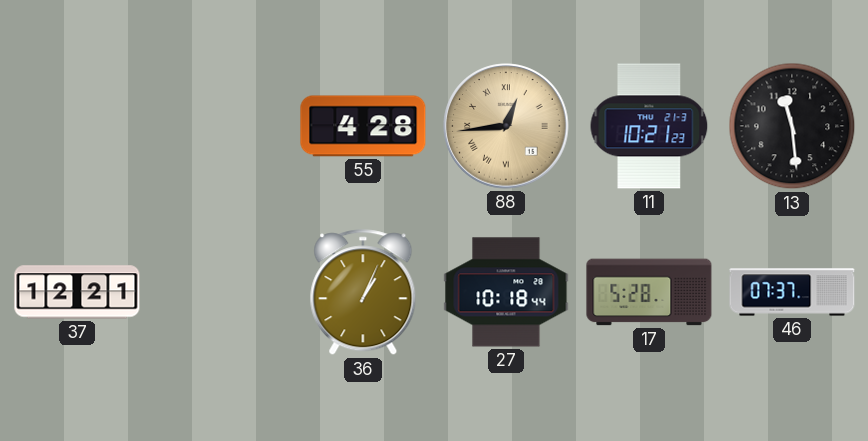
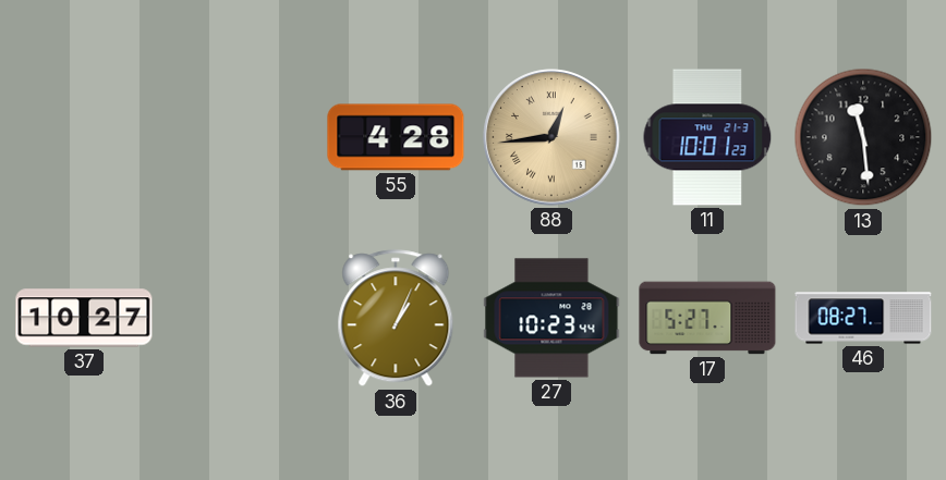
11: 10:21 -> 10:01 (707, 137)
37: 12:21 -> 10:27 (84, 318)
27: 10:18 -> 10:23 (551, 318)
17: 5:28 -> 5:27 (707, 318)
46: 07:37 -> 08:27 (863, 318)
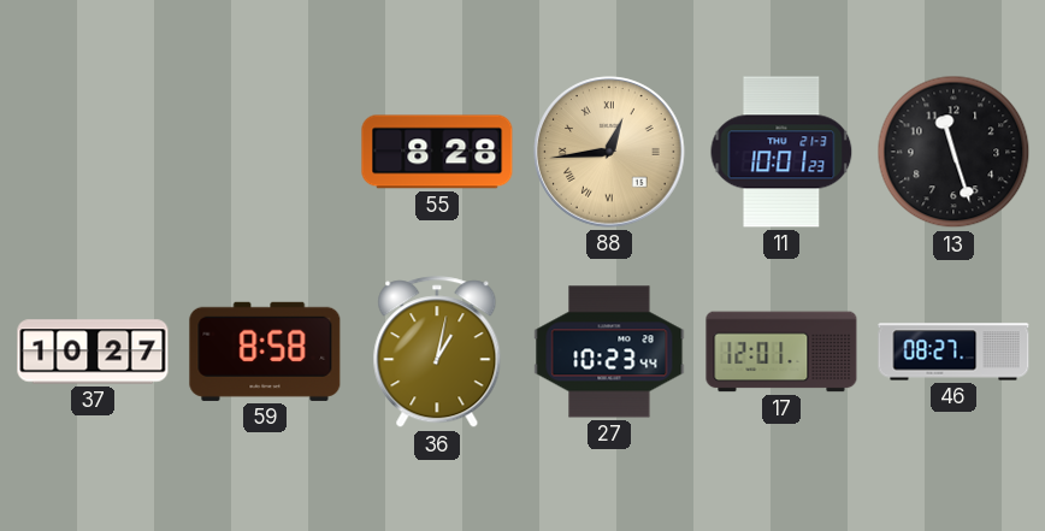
55: 4:28 -> 8:28 (437, 152)
13: 11:29 -> 11:27 (954, 152)
59: none -> 8:58 (265, 352)
36: 1:04 -> 1:02 (437, 353)
17: 5:27 -> 12:01 (781, 352)
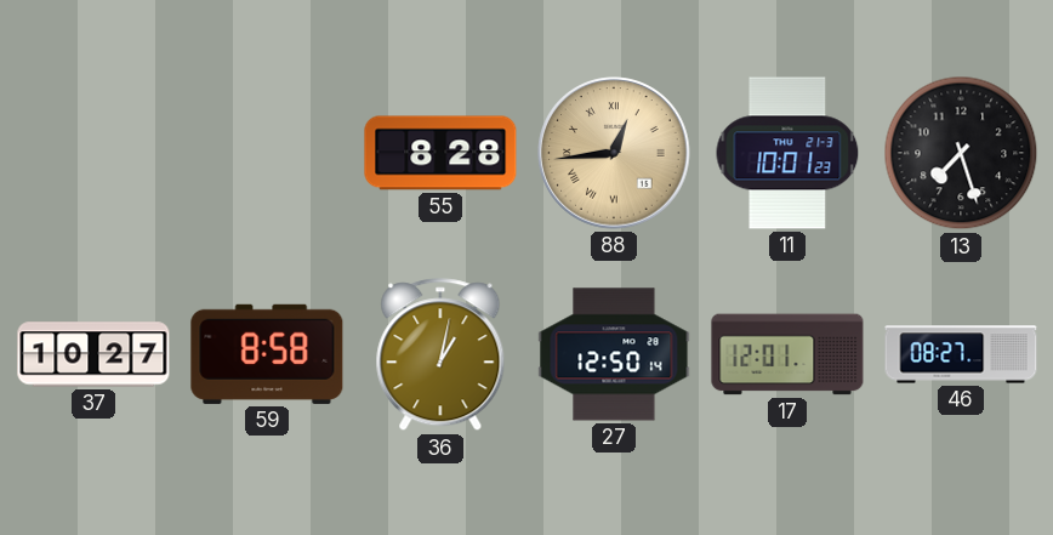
13: 11:27 -> 7:27 (961, 153)
27: 10:23 -> 12:50 (614, 354)
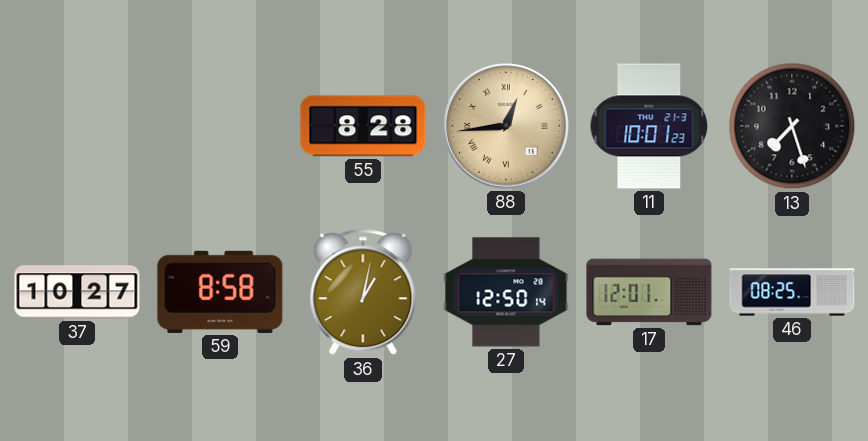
46: 08:27 -> 08:25 (792, 292)
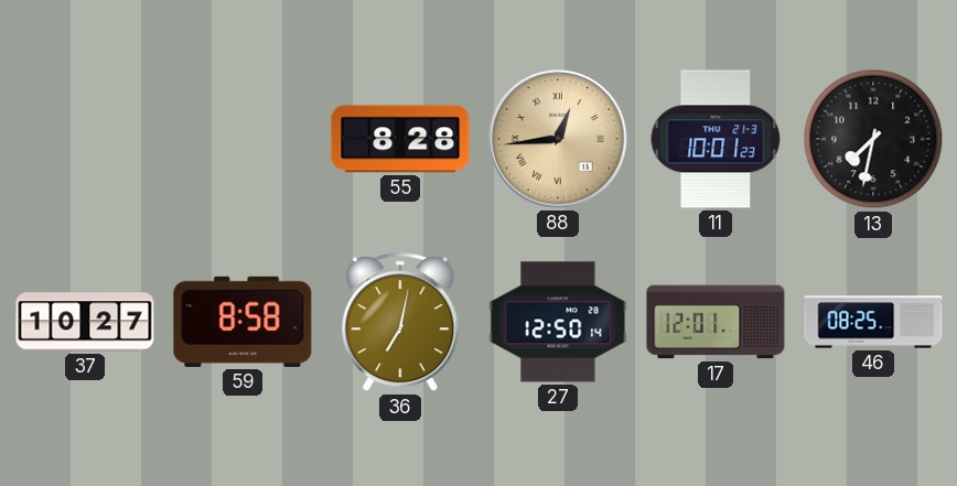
13: 7:27 -> 7:32 (873, 139)
36: 1:02 -> 7:02 (400, 323)
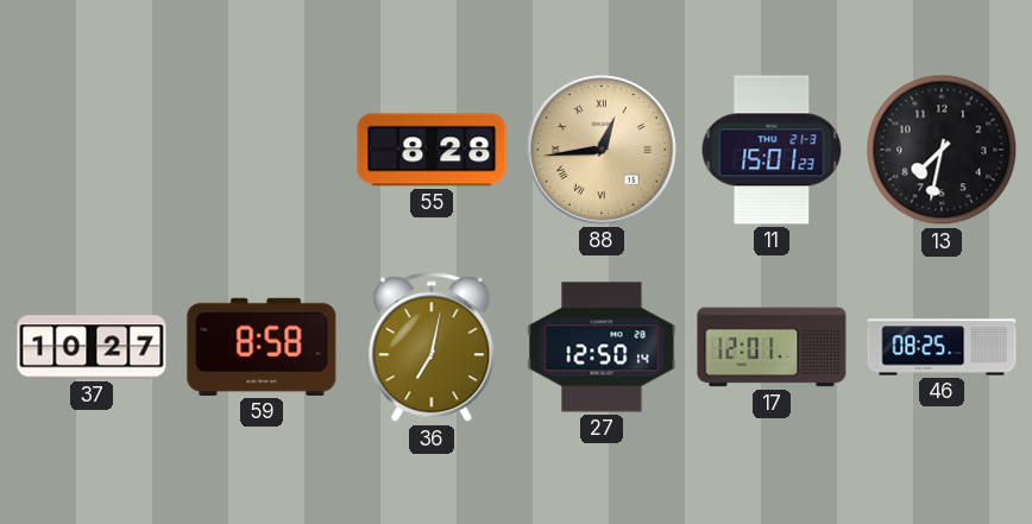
11: 10:01 -> 15:01 (772, 150)
